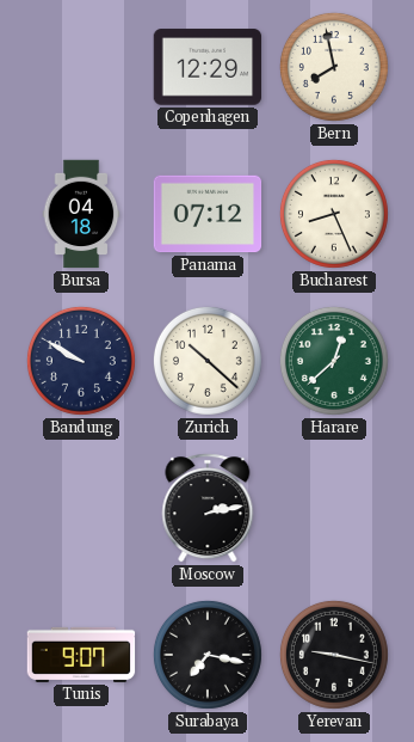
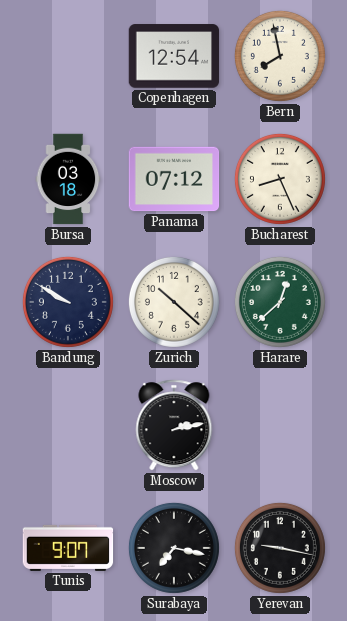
Copenhagen: 12:29 -> 12:54 (174, 56)
Bursa: 04:18 -> 03:18 (68, 179)
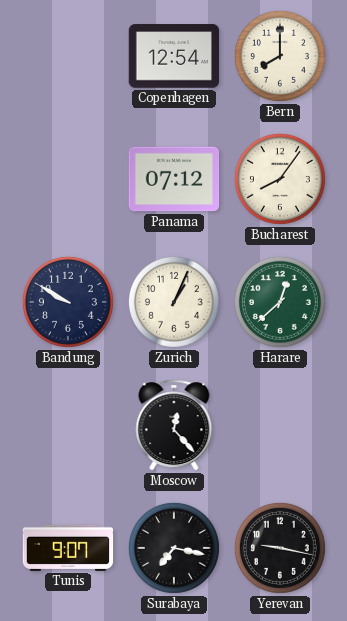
Bern: 7:58 -> 8:00 (280, 56)
Bursa: 03:18 -> none (68, 179)
Bucharest: 8:26 -> 8:06 (280, 179)
Zurich: 10:22 -> 1:04 (174, 302)
Moscow: 2:13 -> 12:23 (174, 425)
